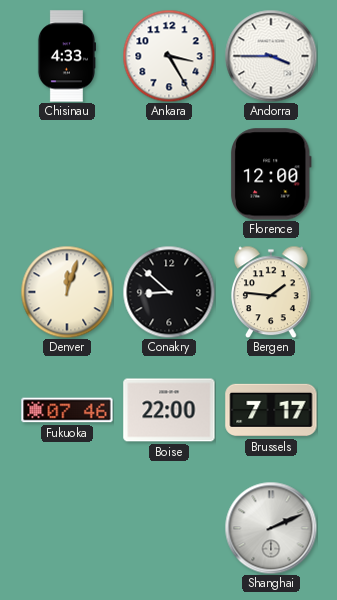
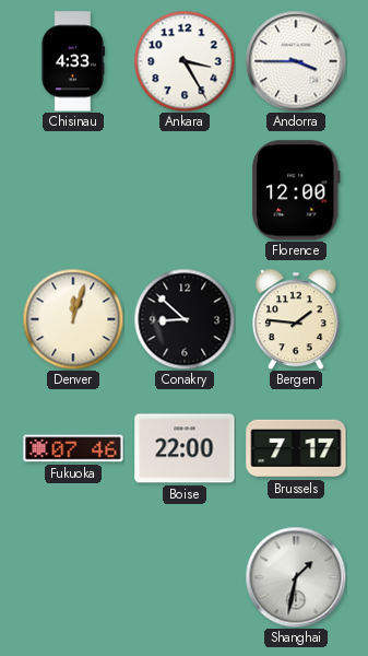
Shanghai: 2:11 -> 1:32 (296, 577)
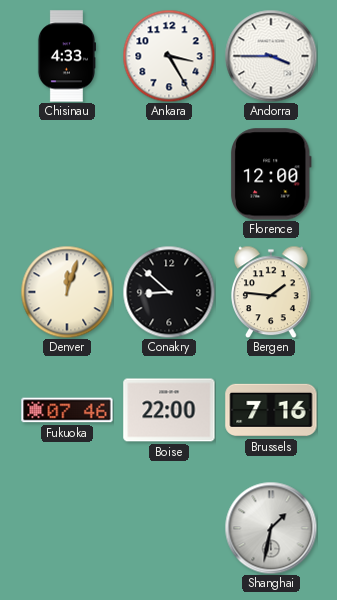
Brussels: 7:17 -> 7:16 (271, 410)
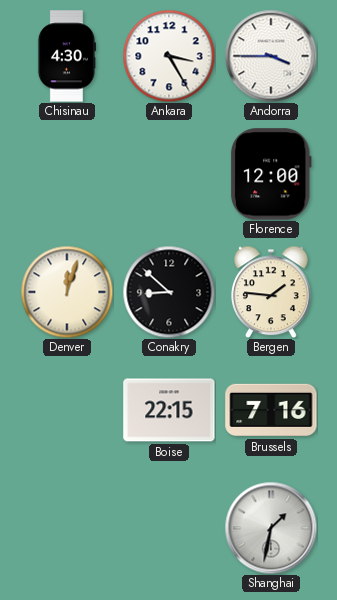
Chisinau: 4:33 -> 4:30 (66, 56)
Fukuoka: 07:46 -> none (67, 410)
Boise: 22:00 -> 22:15 (169, 410)
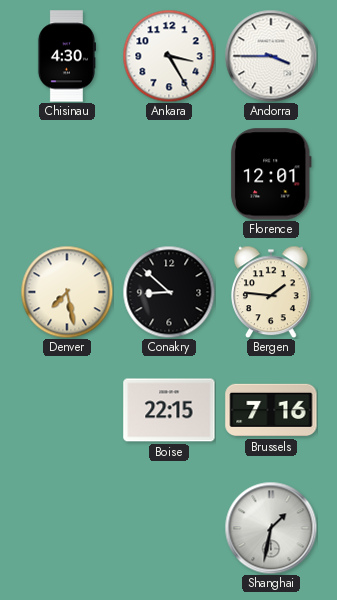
Florence: 12:00 -> 12:01 (271, 174)
Denver: 12:03 -> 7:28 (67, 292)
